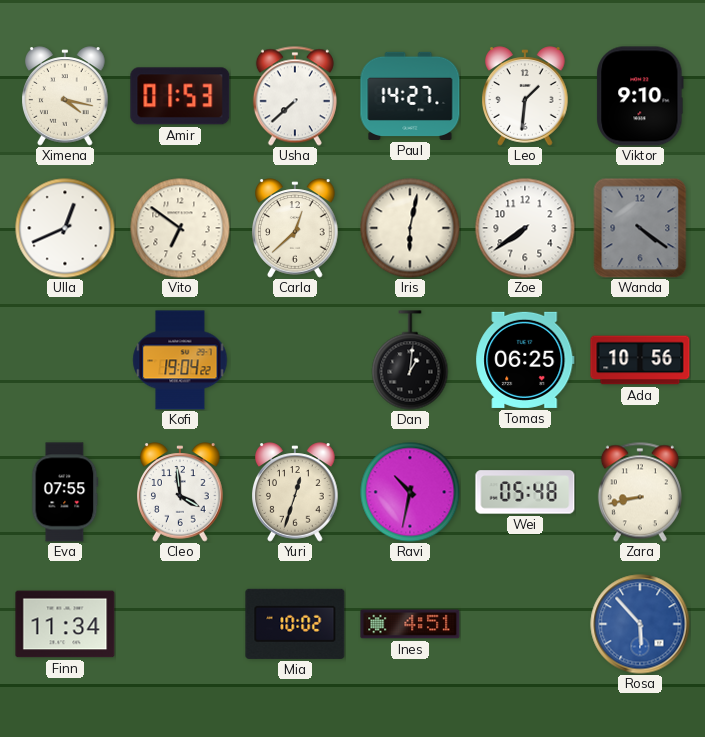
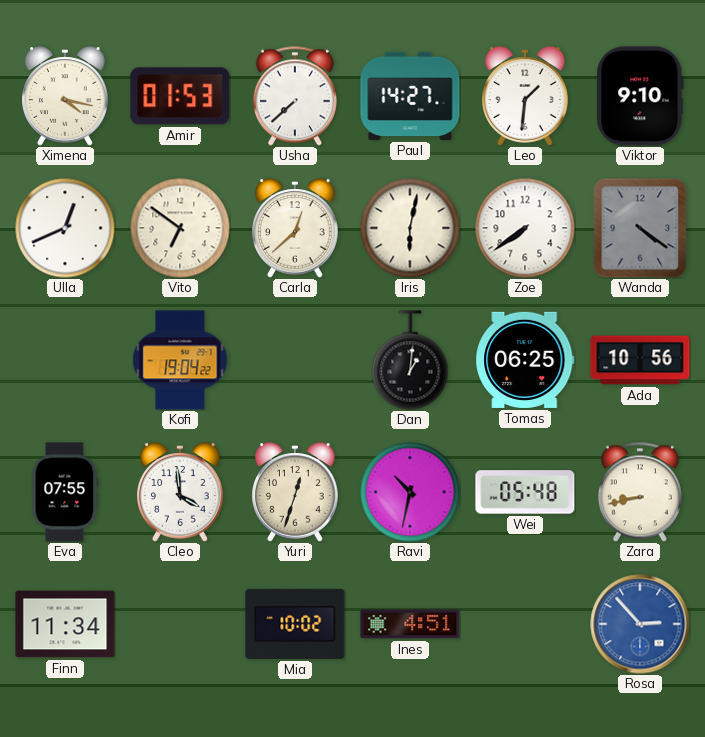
Rosa: 5:53 -> 2:53 (640, 624)
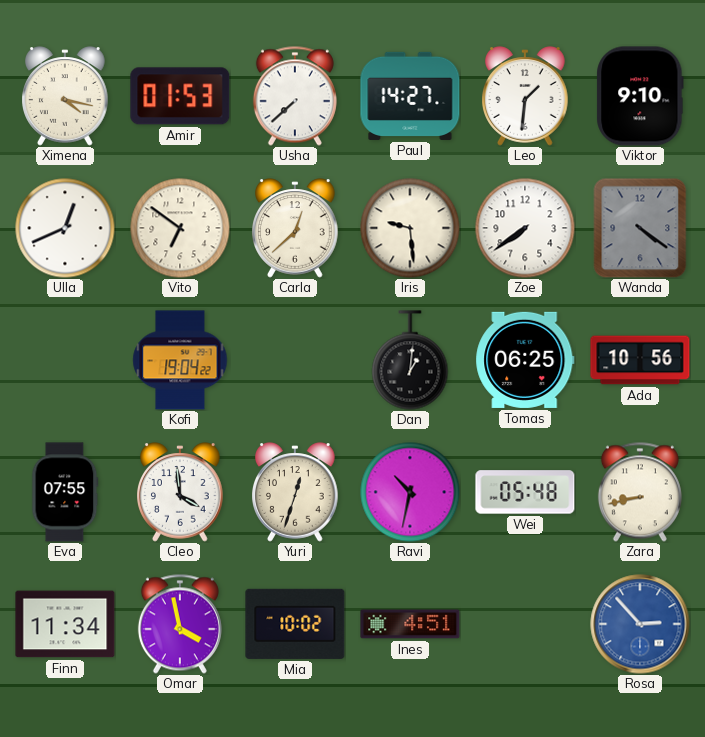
Iris: 6:02 -> 9:29 (410, 228)
Omar: none -> 3:58 (180, 624)
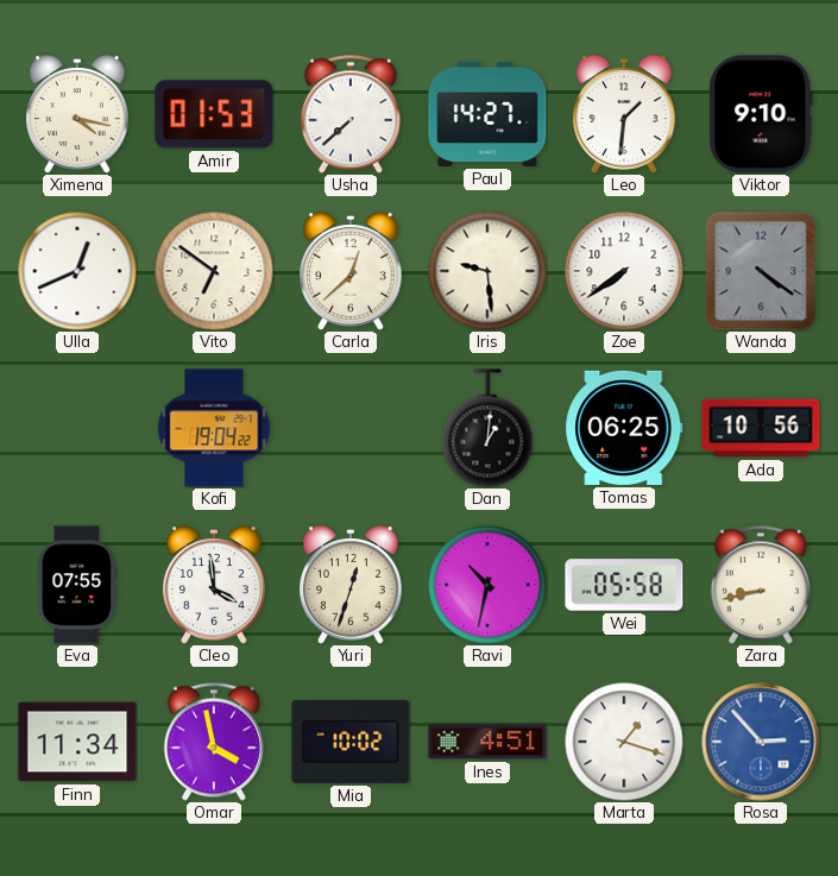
Wei: 05:48 -> 05:58 (624, 585)
Marta: none -> 1:18 (624, 742)
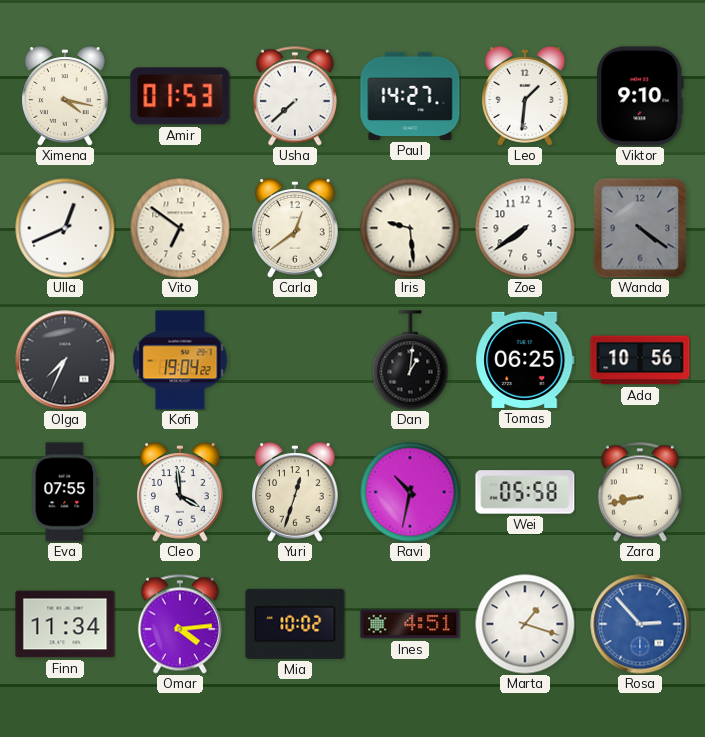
Carla: 12:38 -> 12:39 (296, 228)
Olga: none -> 7:34 (65, 360)
Omar: 3:58 -> 4:14 (180, 624)
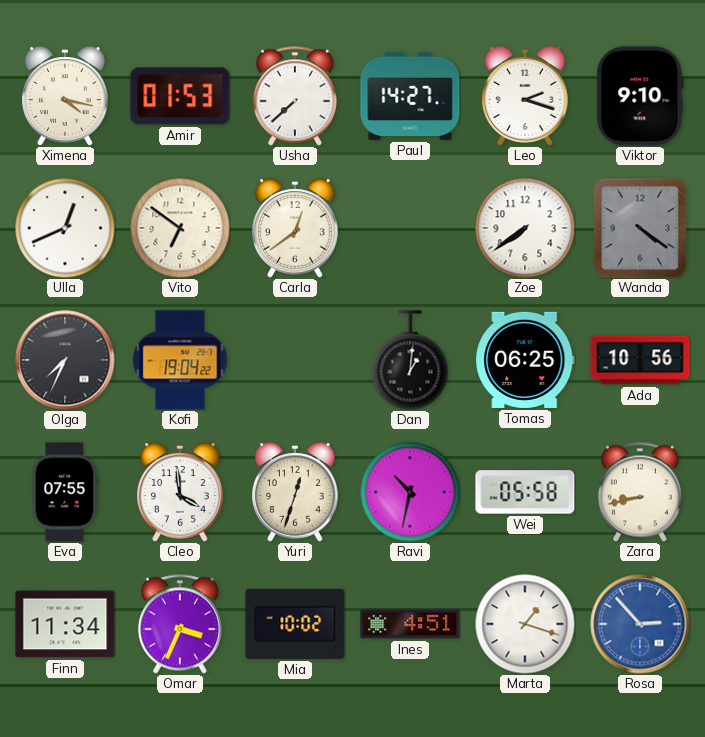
Leo: 1:31 -> 2:18 (526, 96)
Iris: 9:29 -> none (410, 228)
Omar: 4:14 -> 3:34 (180, 624)
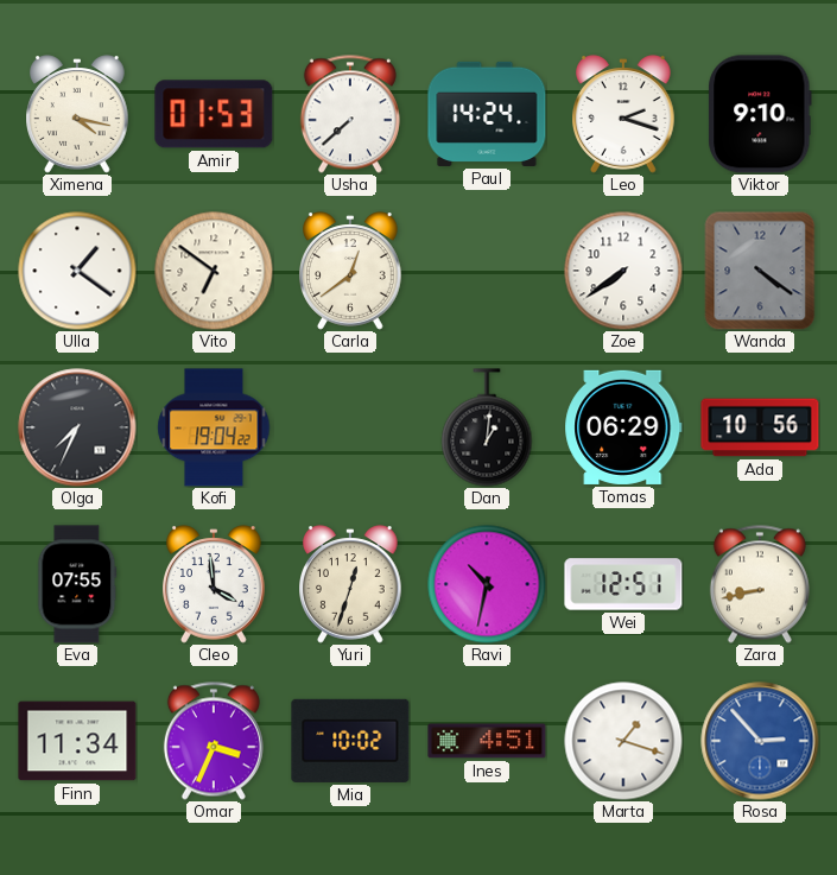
Paul: 14:27 -> 14:24 (487, 114)
Ulla: 12:41 -> 1:21 (77, 271)
Tomas: 06:25 -> 06:29 (623, 427)
Wei: 05:58 -> 12:51 (623, 584)
